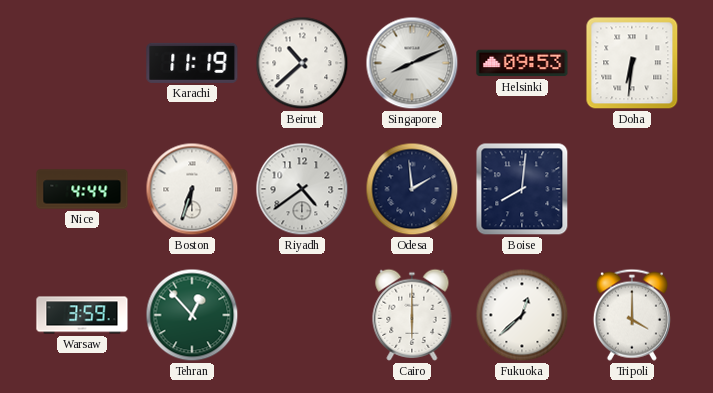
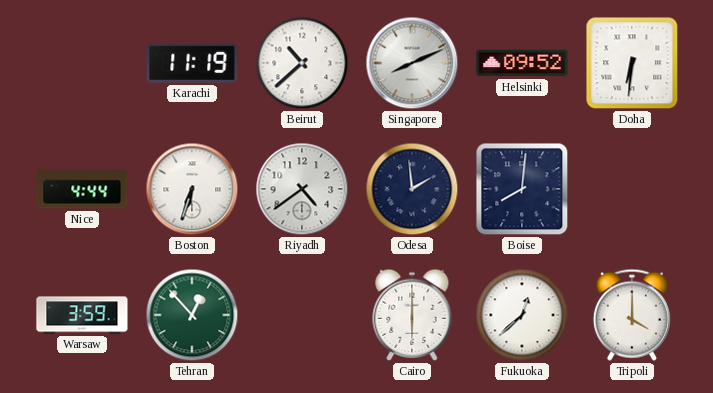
Helsinki: 09:53 -> 09:52 (522, 63)
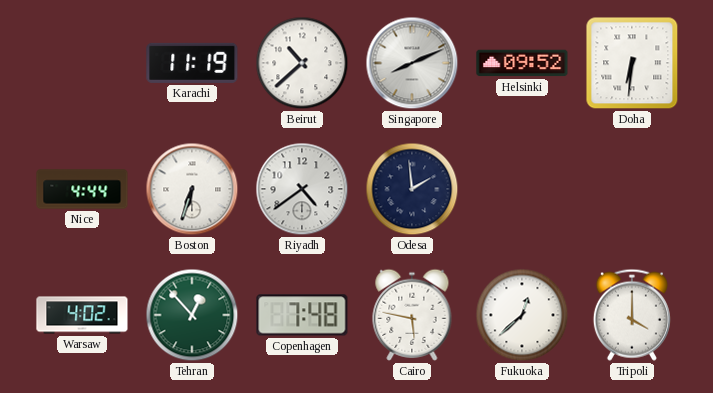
Boise: 8:01 -> none (522, 189)
Warsaw: 3:59 -> 4:02 (82, 315)
Copenhagen: none -> 7:48 (302, 315)
Cairo: 6:00 -> 5:47 (412, 315)
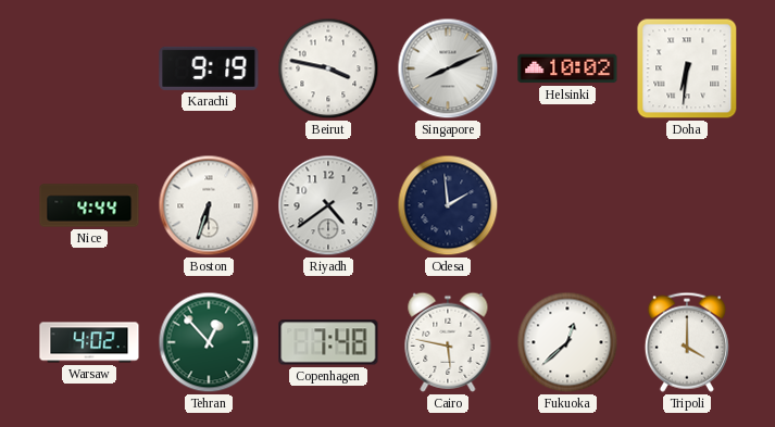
Karachi: 11:19 -> 9:19 (209, 68)
Beirut: 10:38 -> 3:47 (328, 68)
Helsinki: 09:52 -> 10:02 (567, 68)
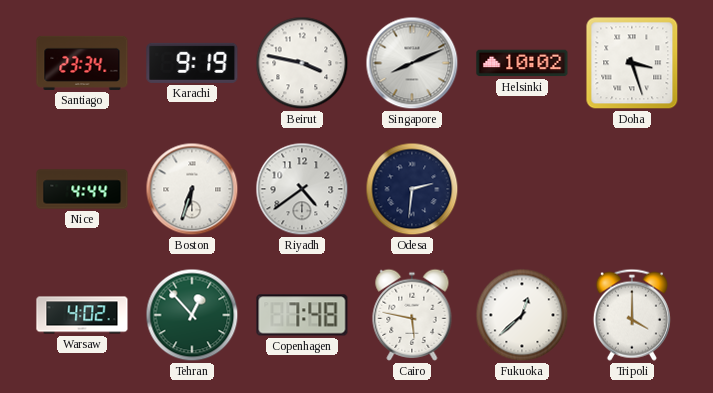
Santiago: none -> 23:34 (82, 63)
Doha: 6:31 -> 3:27 (632, 63)
Odesa: 1:59 -> 2:31 (412, 189)
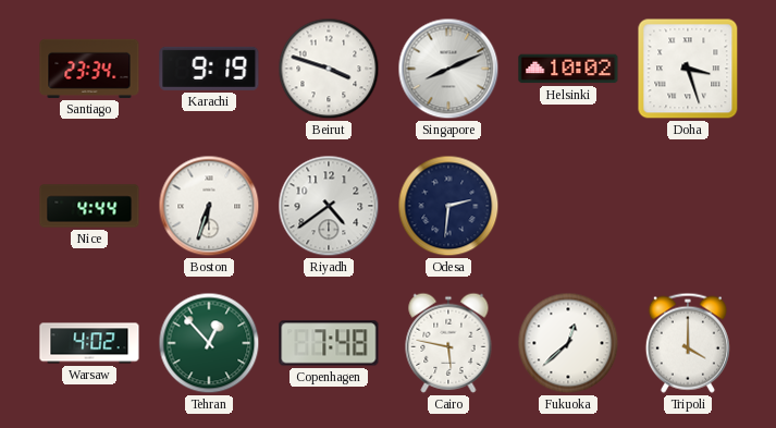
Beirut: 3:47 -> 3:48 (329, 69)
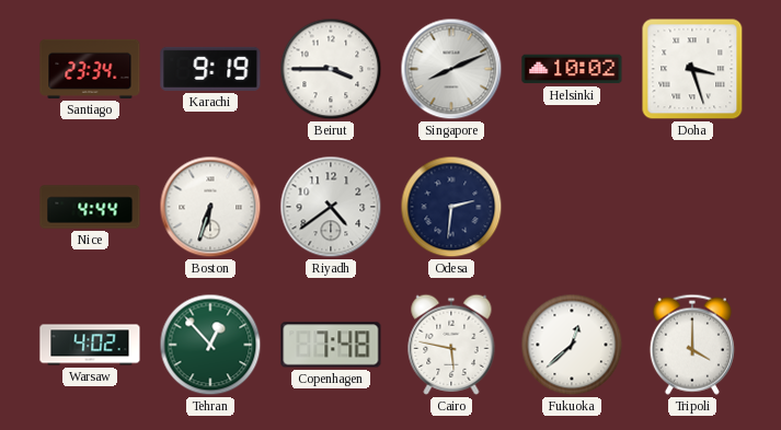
Beirut: 3:48 -> 3:45 (331, 69)
